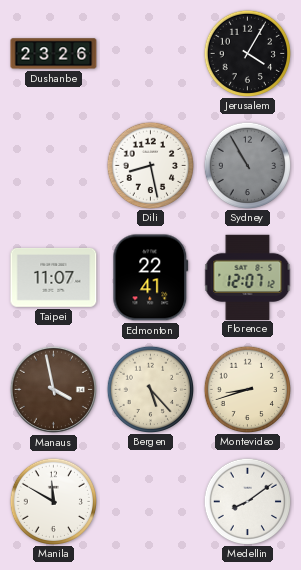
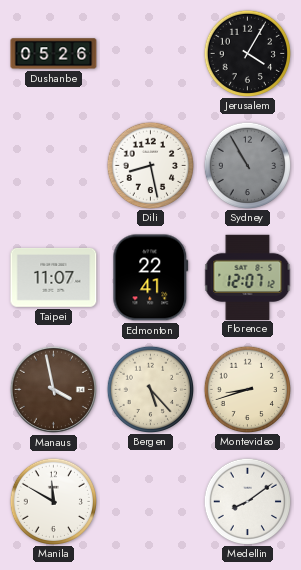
Dushanbe: 23:26 -> 05:26 (54, 54)
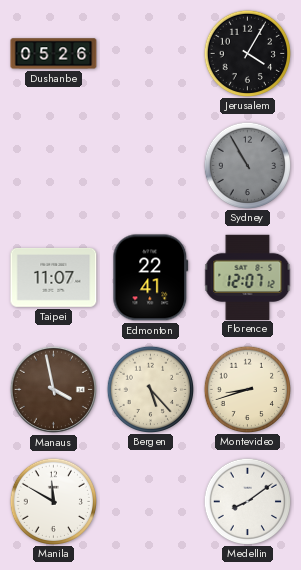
Dili: 8:28 -> none (150, 165)
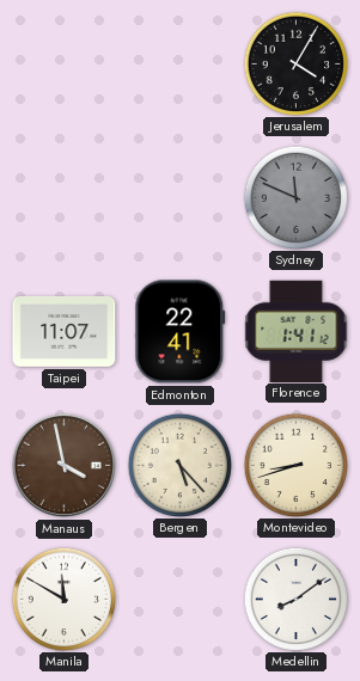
Dushanbe: 05:26 -> none (54, 54)
Sydney: 10:55 -> 11:49 (295, 197)
Florence: 12:07 -> 1:41 (297, 331)
